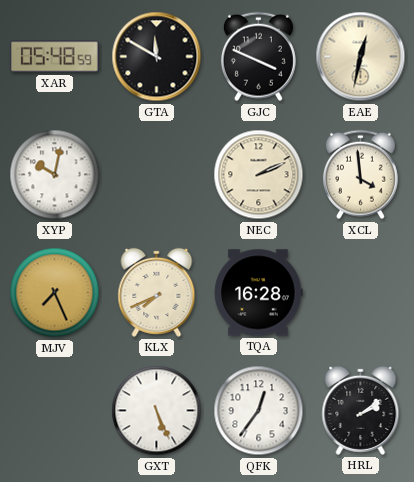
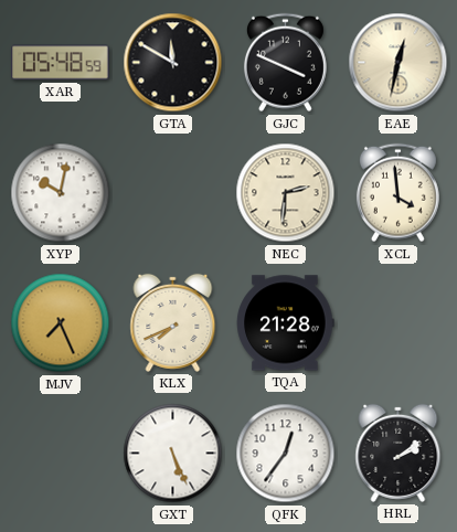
NEC: 2:11 -> 2:31 (286, 193)
TQA: 16:28 -> 21:28 (286, 323)
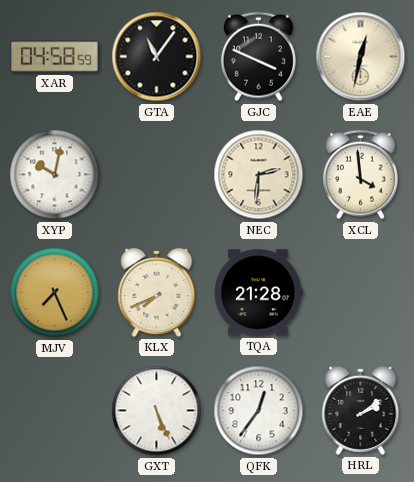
XAR: 05:48 -> 04:58 (55, 57)
GTA: 11:50 -> 11:06 (157, 57)
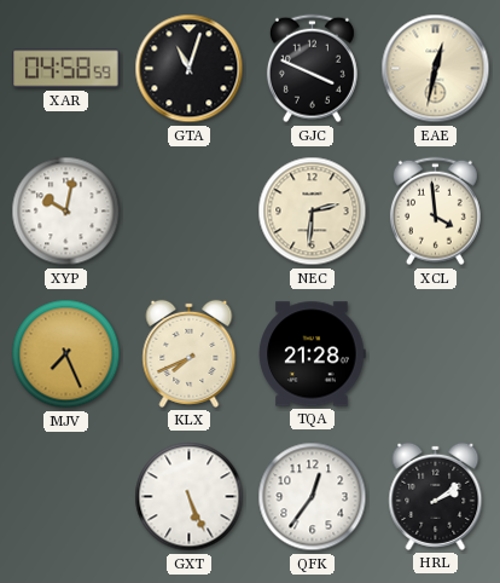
GTA: 11:06 -> 11:03 (190, 69)
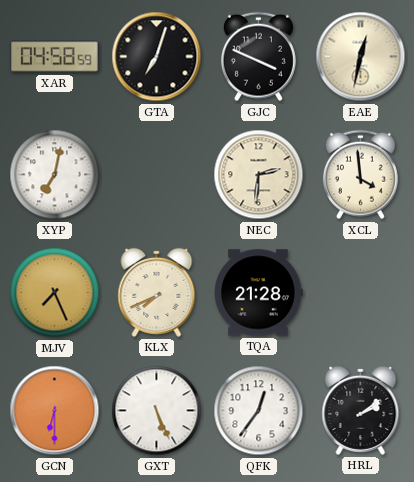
GTA: 11:03 -> 7:03 (157, 57)
XYP: 10:02 -> 7:02 (55, 175)
GCN: none -> 6:30 (55, 411)
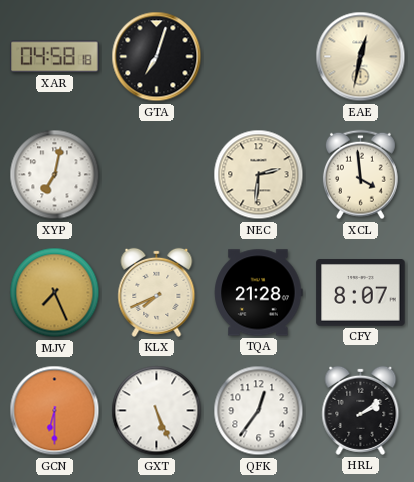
XAR: 04:58:59 -> 04:58:18 (55, 57)
GJC: 3:49 -> none (258, 57)
CFY: none -> 8:07 (361, 293)
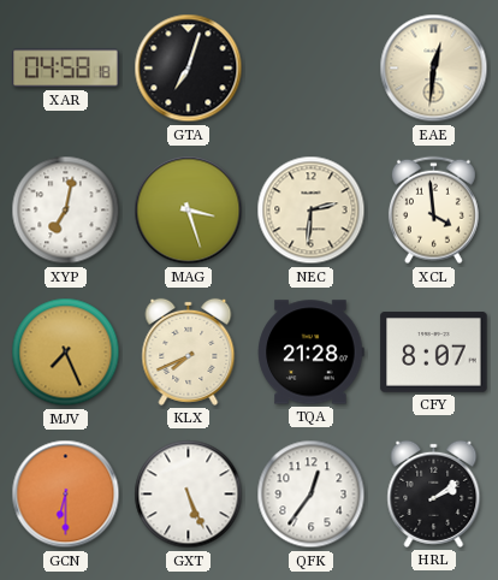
EAE: 12:32 -> 12:31 (434, 69)
MAG: none -> 3:27 (189, 211)
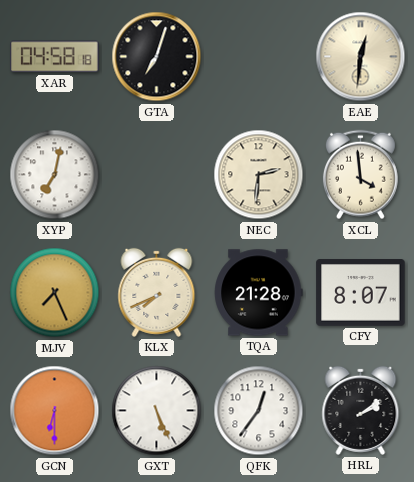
MAG: 3:27 -> none (189, 211)
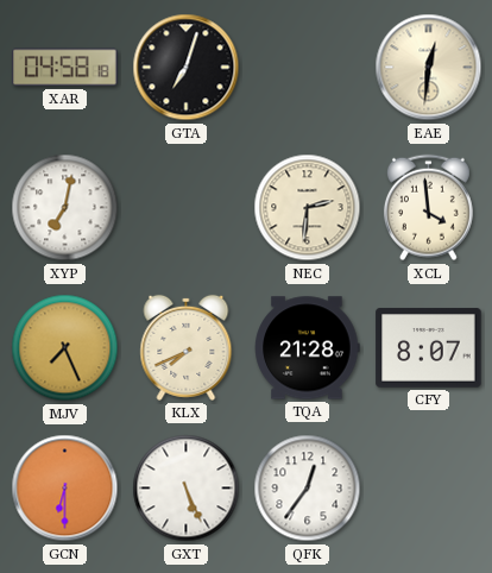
HRL: 2:09 -> none (361, 410)
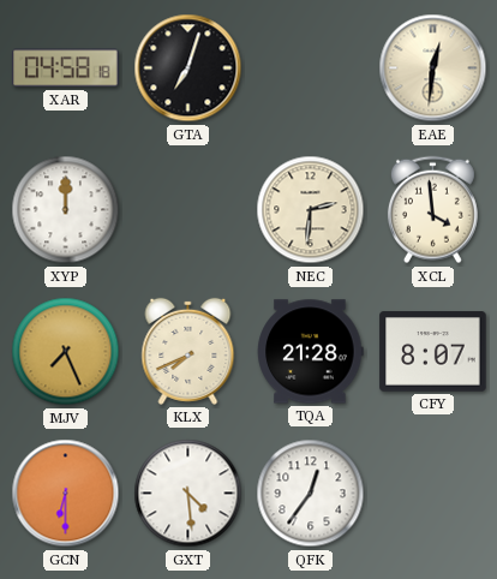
XYP: 7:02 -> 12:00 (66, 210)
GXT: 5:26 -> 4:29 (188, 494)
